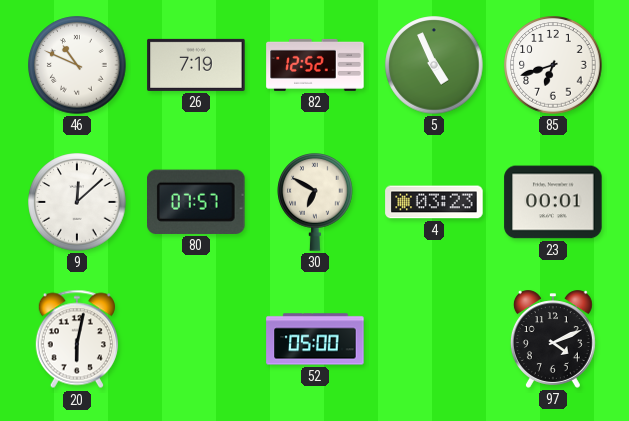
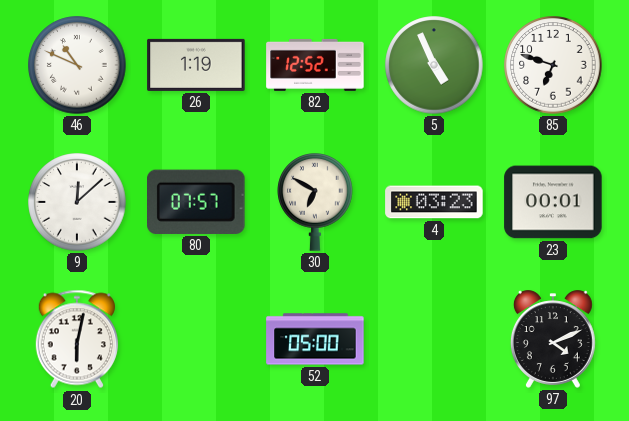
26: 7:19 -> 1:19 (196, 65)
85: 6:42 -> 6:48 (553, 65)
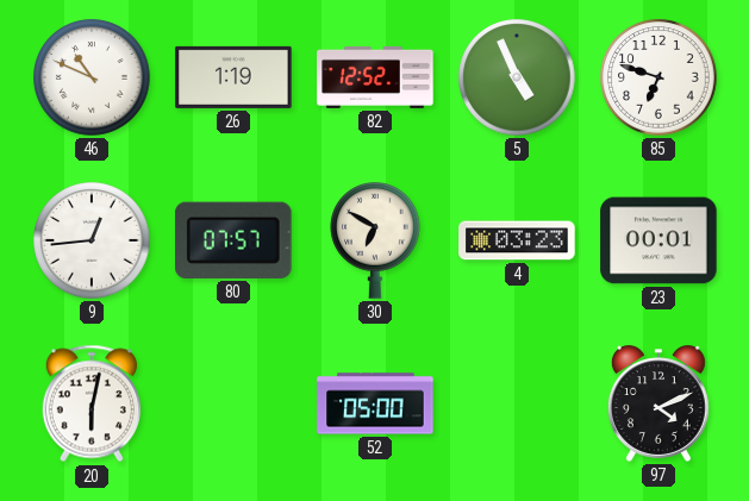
9: 12:08 -> 12:44 (92, 240)
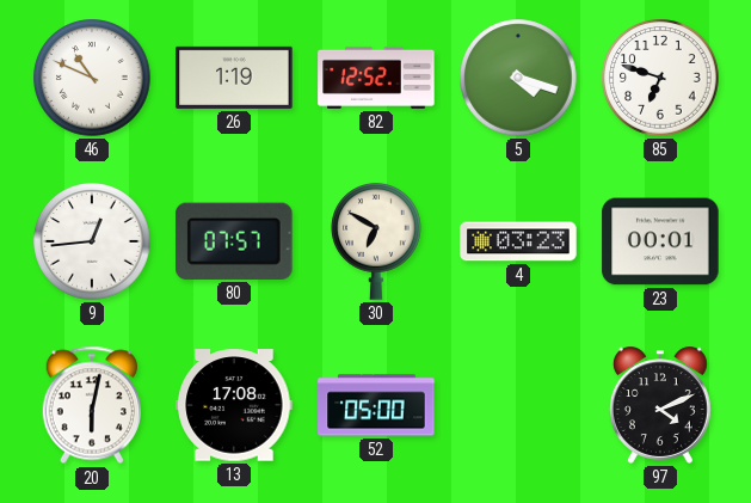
5: 4:56 -> 4:18 (518, 78)
13: none -> 17:08 (234, 405)
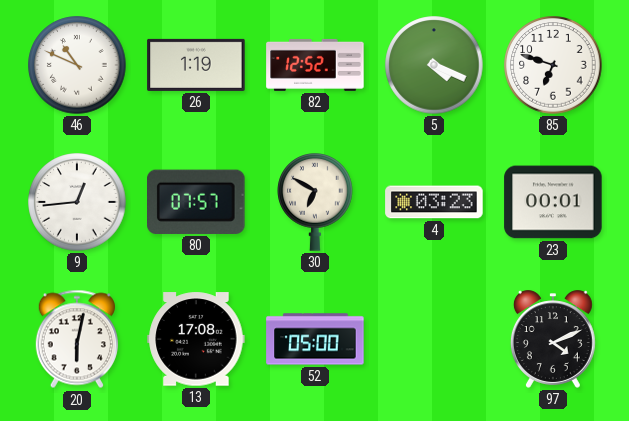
5: 4:18 -> 4:19 (434, 65)
